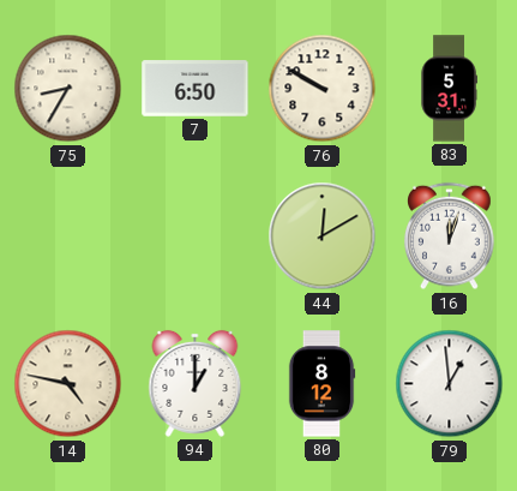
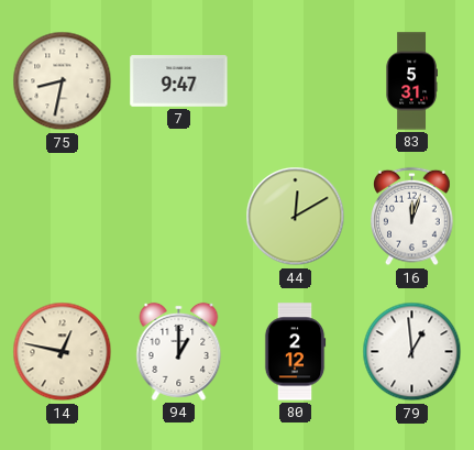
75: 8:35 -> 8:32 (63, 81)
7: 6:50 -> 9:47 (179, 81)
76: 9:50 -> none (323, 89)
14: 4:47 -> 12:47 (63, 352)
80: 8:12 -> 2:12 (295, 352)
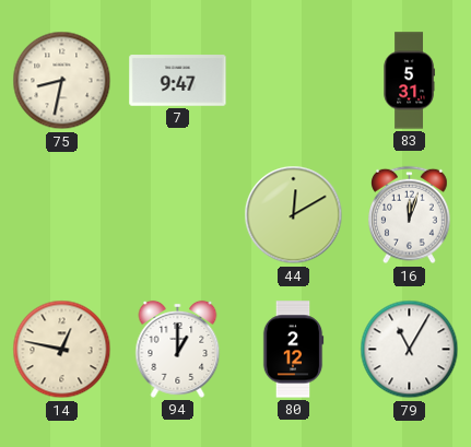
79: 12:59 -> 11:05 (410, 350)
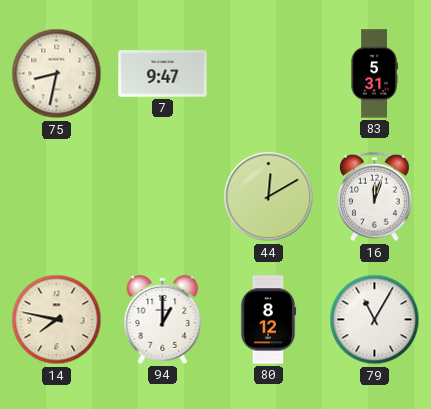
14: 12:47 -> 7:47 (57, 320)
80: 2:12 -> 8:12 (268, 320)
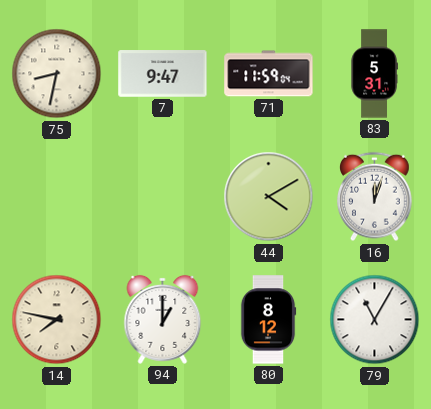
71: none -> 11:59 (269, 74)
44: 12:10 -> 4:10 (269, 197)
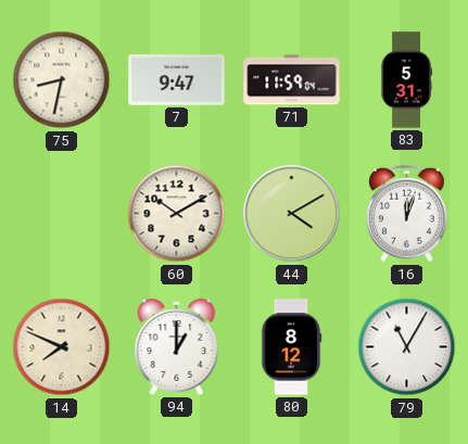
60: none -> 10:10 (177, 214)
14: 7:47 -> 7:49 (62, 347)
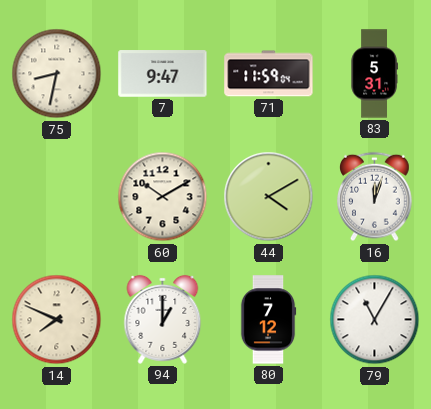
80: 8:12 -> 7:12 (268, 320)
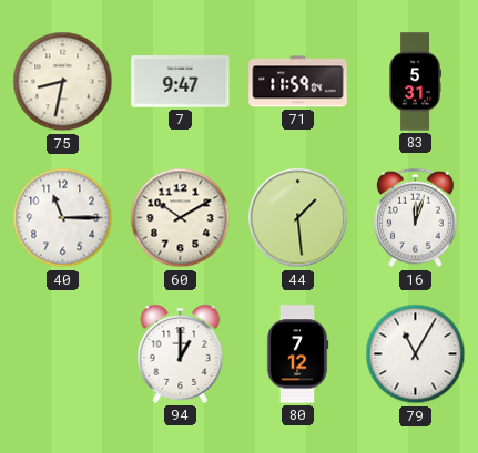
40: none -> 11:15 (63, 218)
44: 4:10 -> 1:29 (298, 218)
14: 7:49 -> none (57, 320)
